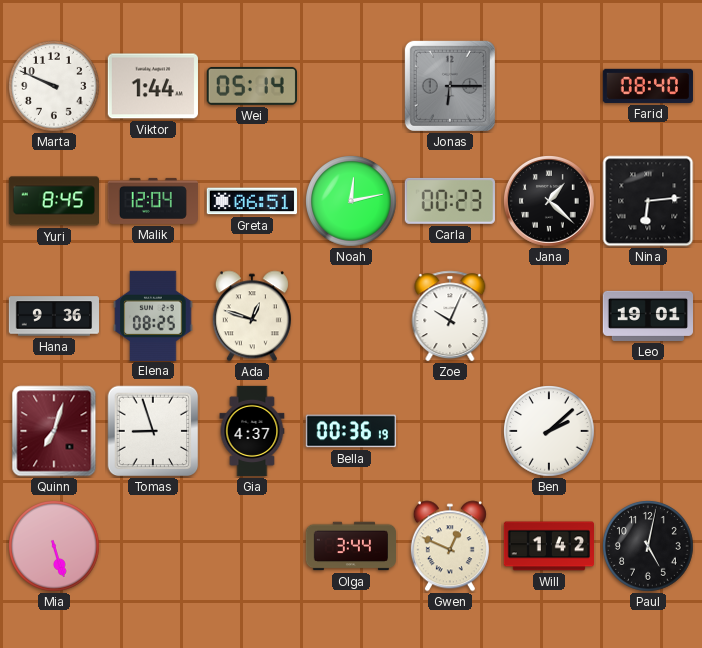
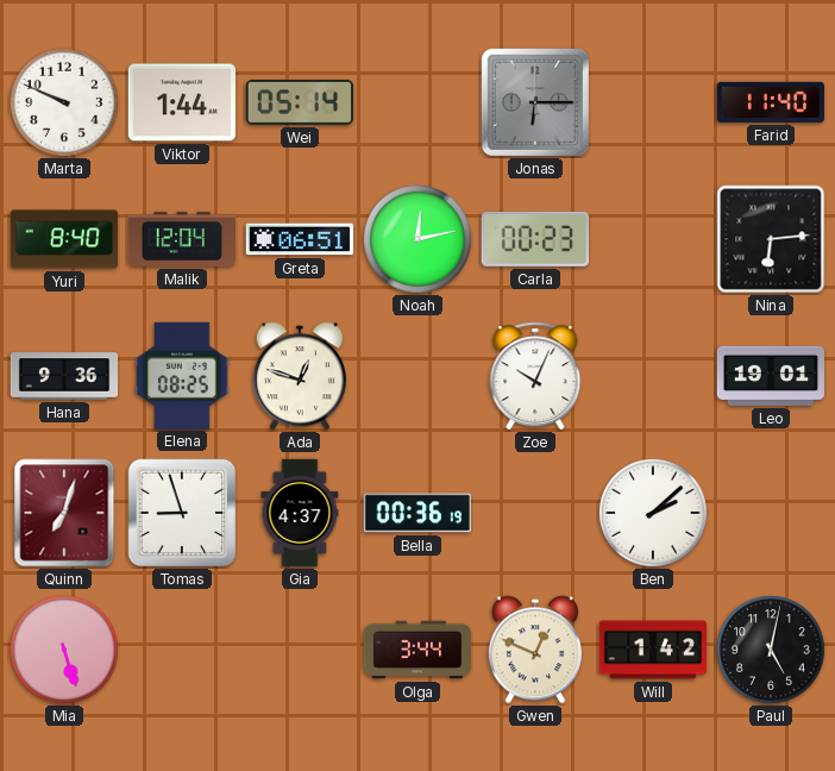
Farid: 08:40 -> 11:40 (770, 102)
Yuri: 8:45 -> 8:40 (63, 239)
Jana: 1:22 -> none (550, 202)
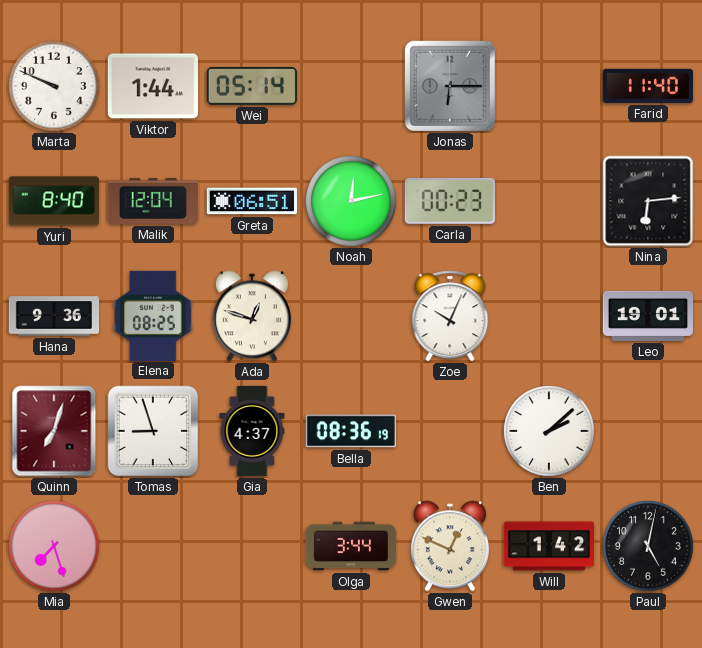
Bella: 00:36 -> 08:36 (350, 431)
Mia: 5:27 -> 7:27 (55, 547)
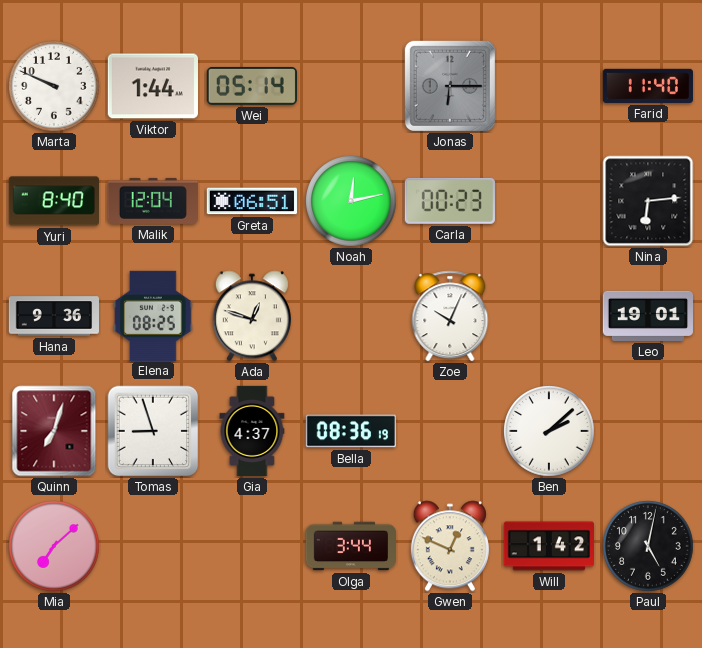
Mia: 7:27 -> 7:08 (55, 547)
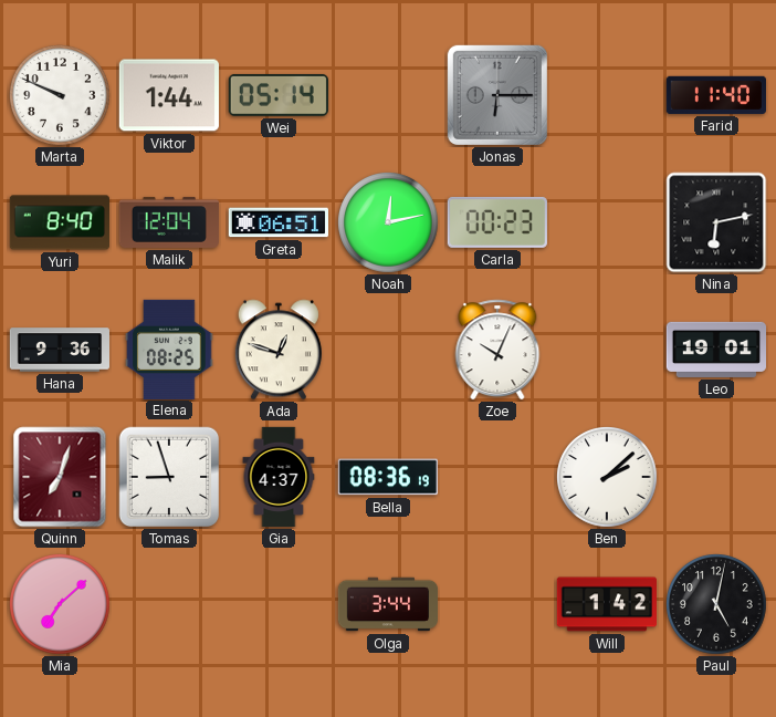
Nina: 6:14 -> 6:13 (716, 222)
Gwen: 12:49 -> none (450, 546)
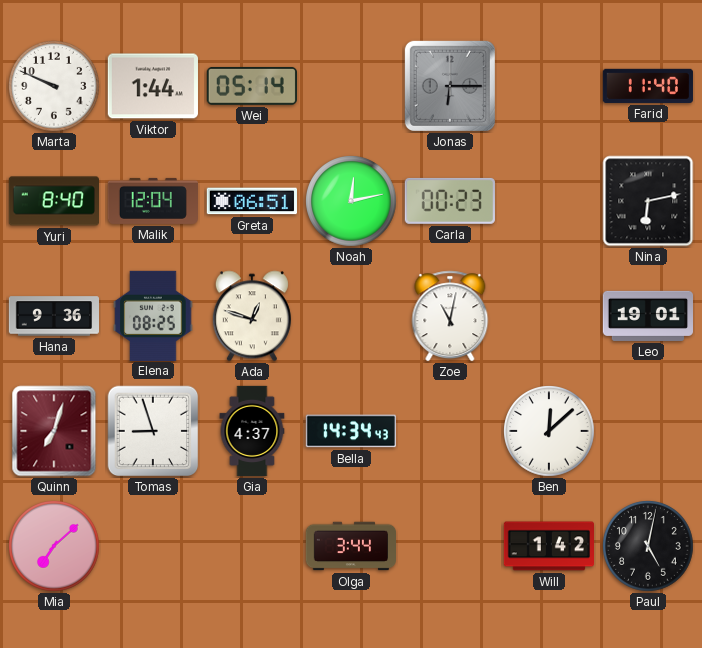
Zoe: 10:04 -> 11:02 (450, 316)
Bella: 08:36 -> 14:34 (350, 431)
Ben: 2:08 -> 12:08 (550, 432)
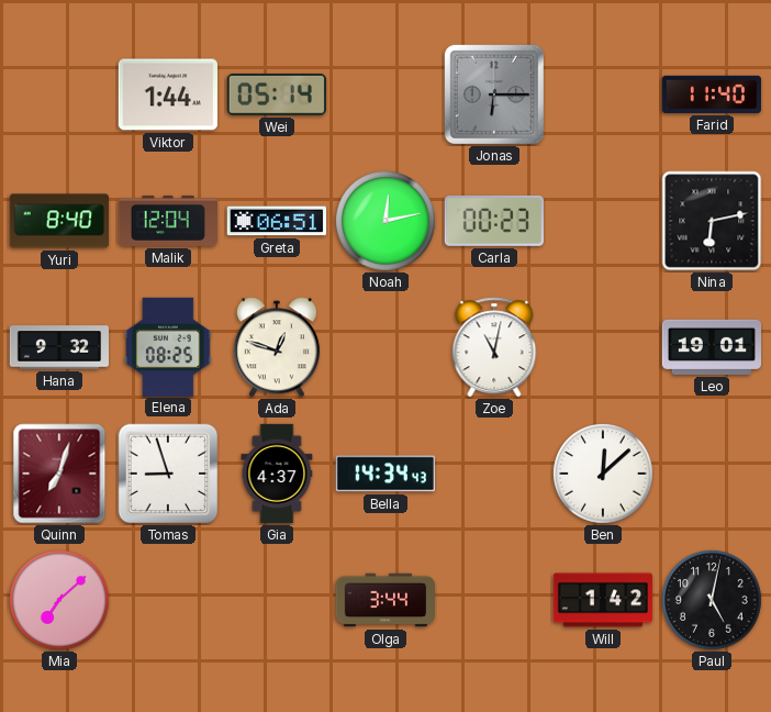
Marta: 9:49 -> none (55, 87)
Hana: 9:36 -> 9:32 (59, 347)
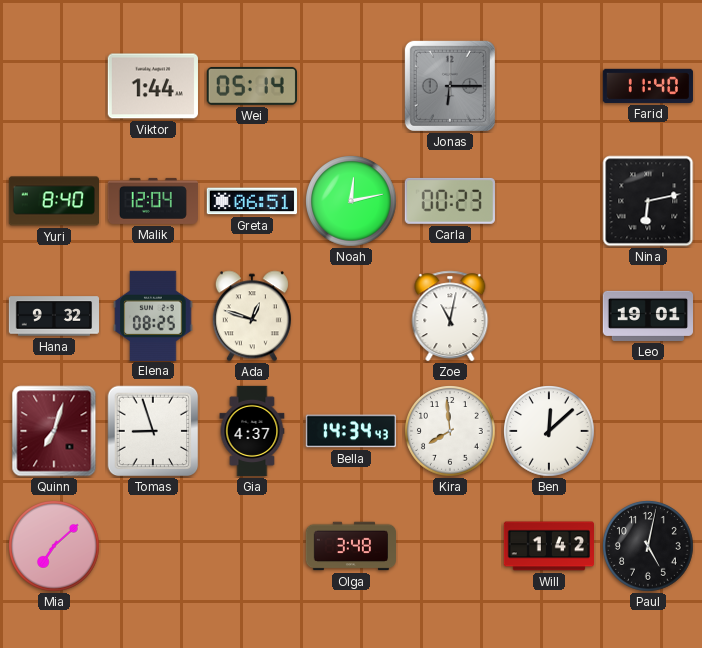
Kira: none -> 7:59 (451, 432)
Olga: 3:44 -> 3:48 (351, 546)
